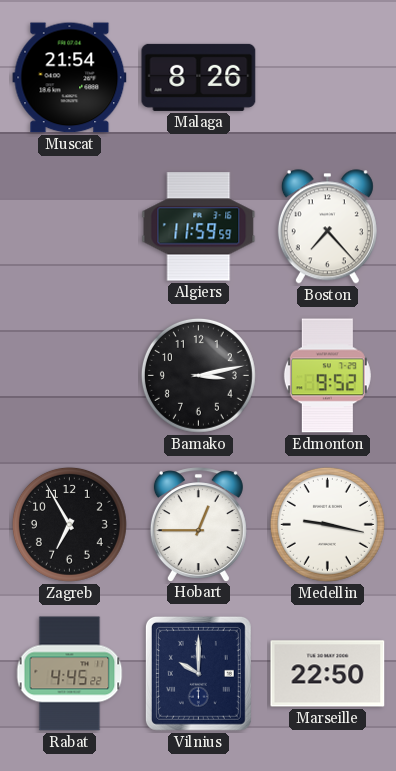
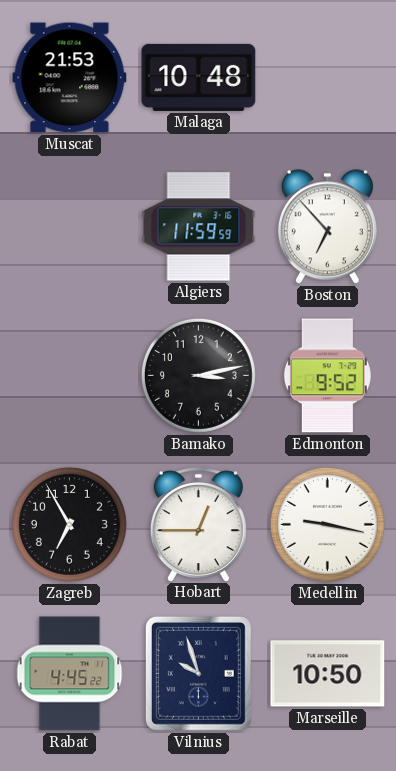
Muscat: 21:54 -> 21:53 (70, 78)
Malaga: 8:26 -> 10:48 (199, 77)
Boston: 7:23 -> 6:53 (327, 227)
Vilnius: 10:00 -> 9:57 (198, 673)
Marseille: 22:50 -> 10:50 (328, 674)
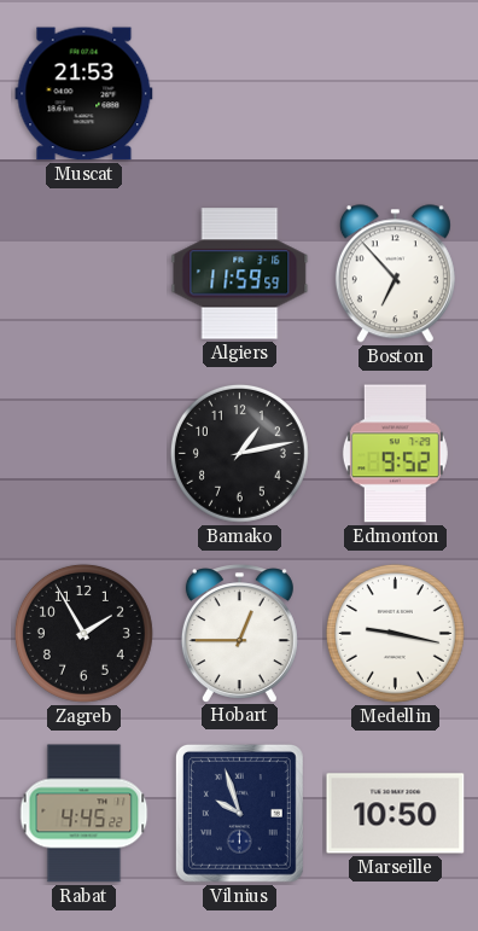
Malaga: 10:48 -> none (199, 77)
Bamako: 3:13 -> 1:13 (239, 453)
Zagreb: 6:55 -> 1:55 (83, 633)
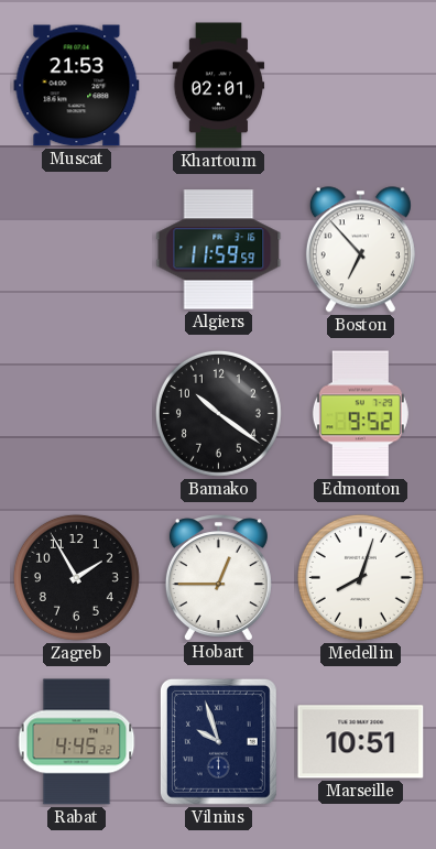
Khartoum: none -> 02:01 (219, 86)
Bamako: 1:13 -> 10:21 (218, 413)
Medellin: 9:17 -> 8:03 (360, 577)
Marseille: 10:50 -> 10:51 (361, 742)
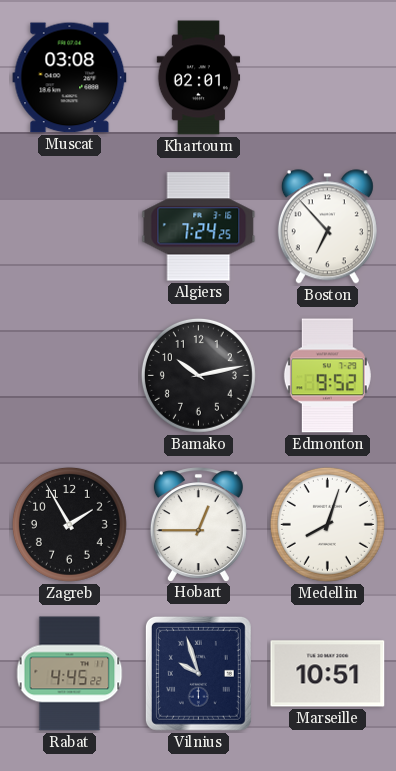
Muscat: 21:53 -> 03:08 (70, 78)
Algiers: 11:59 -> 7:24 (199, 227)
Bamako: 10:21 -> 10:13 (198, 375)
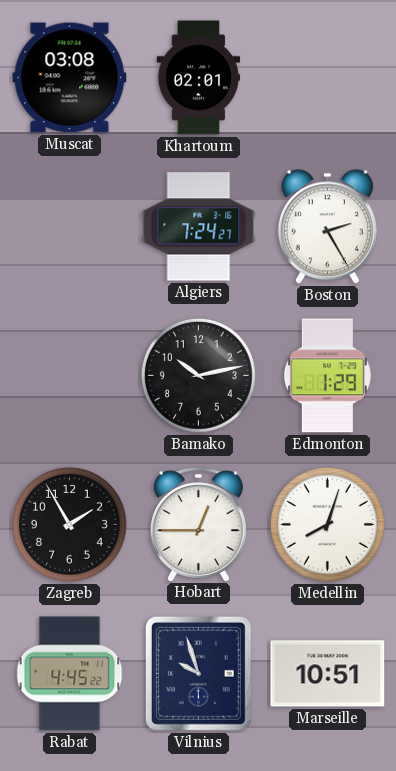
Algiers: 7:24:25 -> 7:24:27 (199, 227)
Boston: 6:53 -> 2:25 (327, 227)
Edmonton: 9:52 -> 1:29 (327, 376)
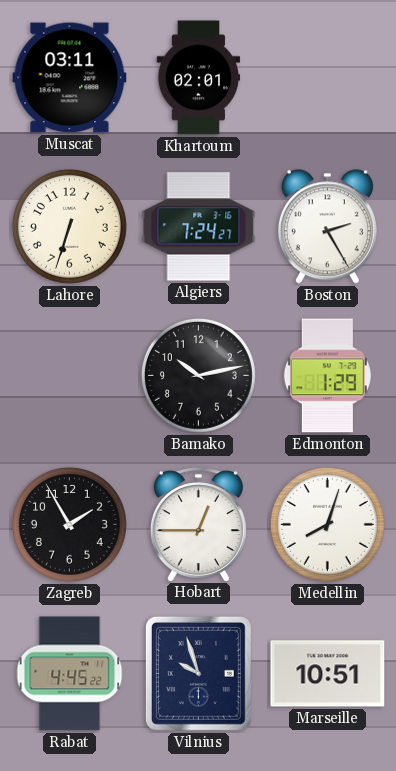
Muscat: 03:08 -> 03:11 (70, 78)
Lahore: none -> 6:33 (69, 226)
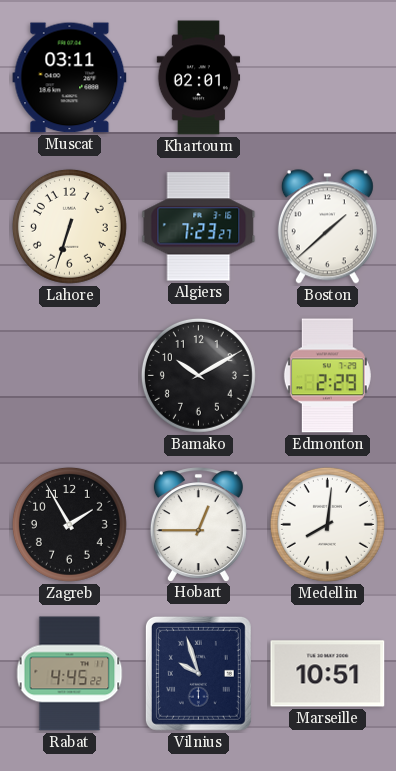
Algiers: 7:24 -> 7:23 (199, 227)
Boston: 2:25 -> 1:38 (327, 227)
Bamako: 10:13 -> 10:10 (198, 375)
Edmonton: 1:29 -> 2:29 (327, 376)
Medellin: 8:03 -> 8:01 (327, 524)
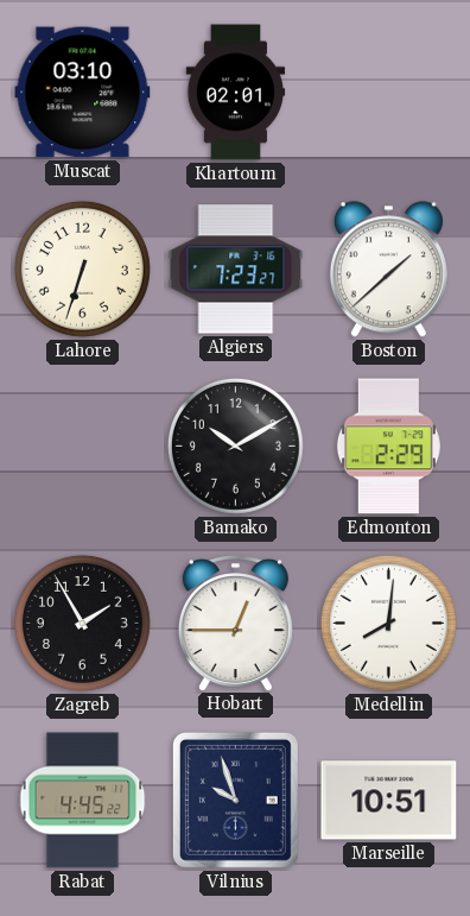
Muscat: 03:11 -> 03:10 (83, 93)
